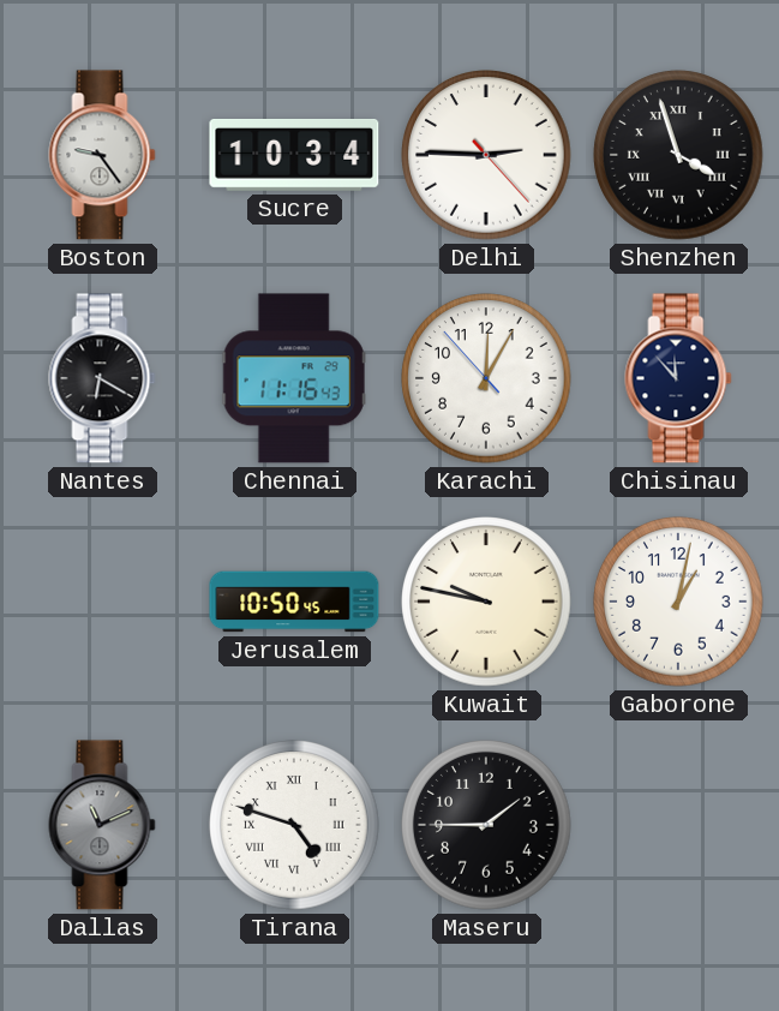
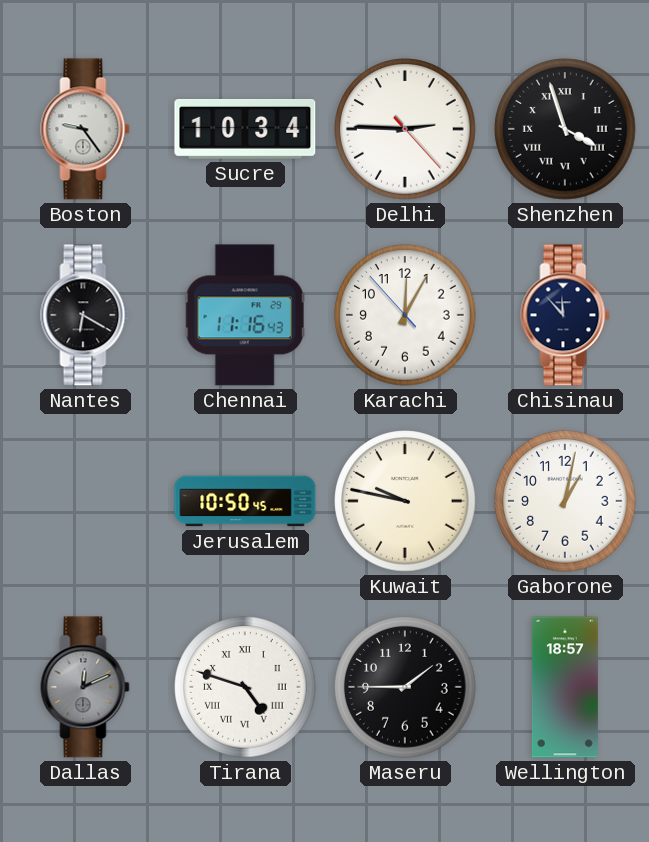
Dallas: 11:11 -> 12:11 (85, 687)
Wellington: none -> 18:57 (565, 687)
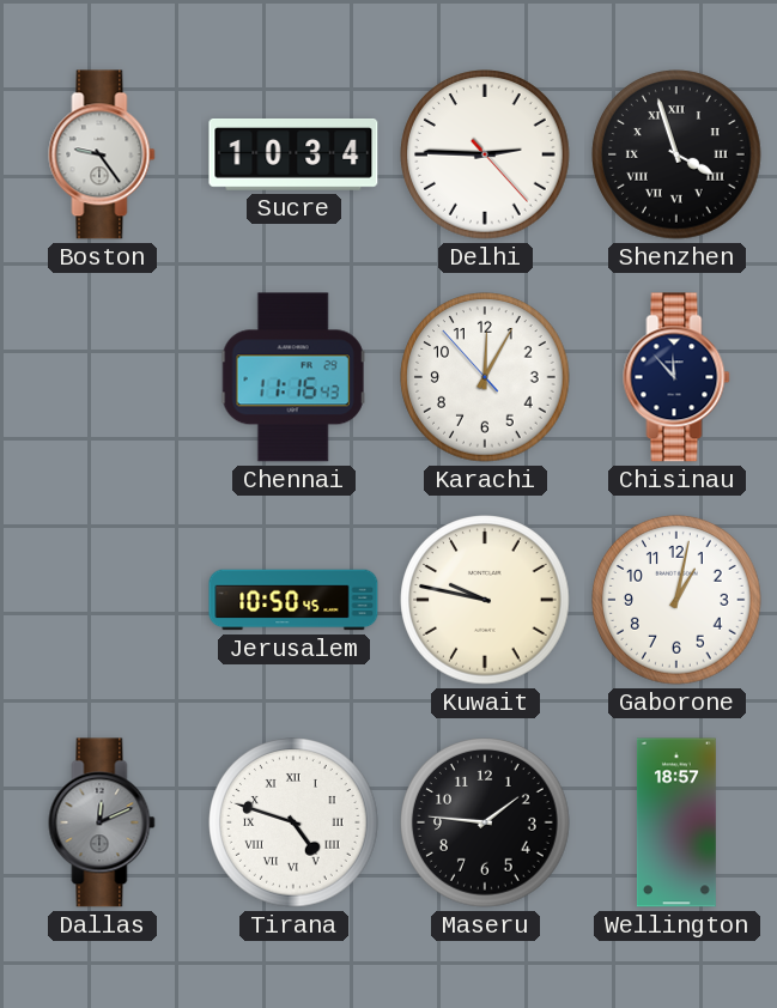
Nantes: 6:20 -> none (85, 315)
Maseru: 1:45 -> 1:46 (485, 822)
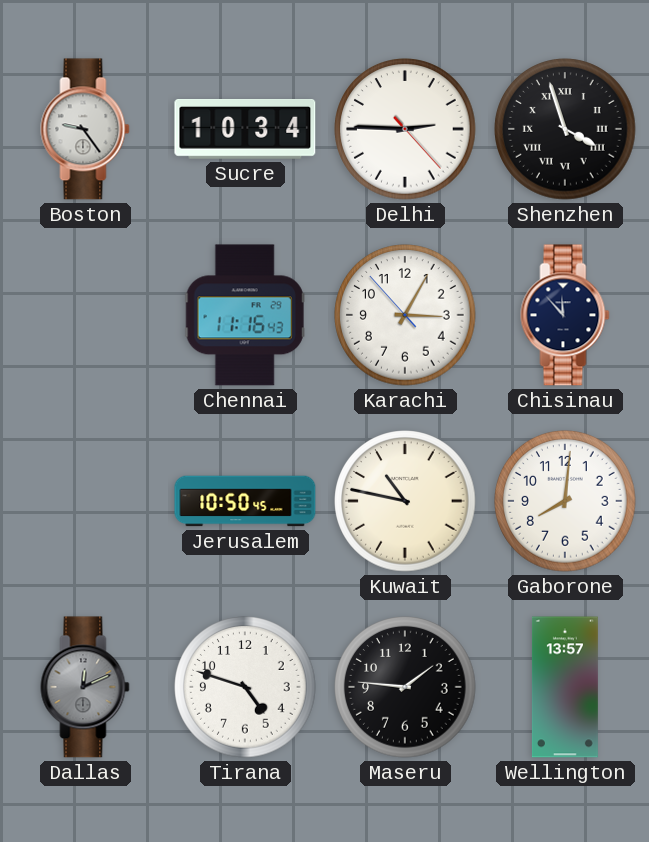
Karachi: 12:04 -> 3:04 (405, 315)
Kuwait: 9:47 -> 10:47 (405, 501)
Gaborone: 1:02 -> 8:01 (565, 501)
Tirana numerals: Roman -> Arabic (245, 687)
Wellington: 18:57 -> 13:57 (565, 687)
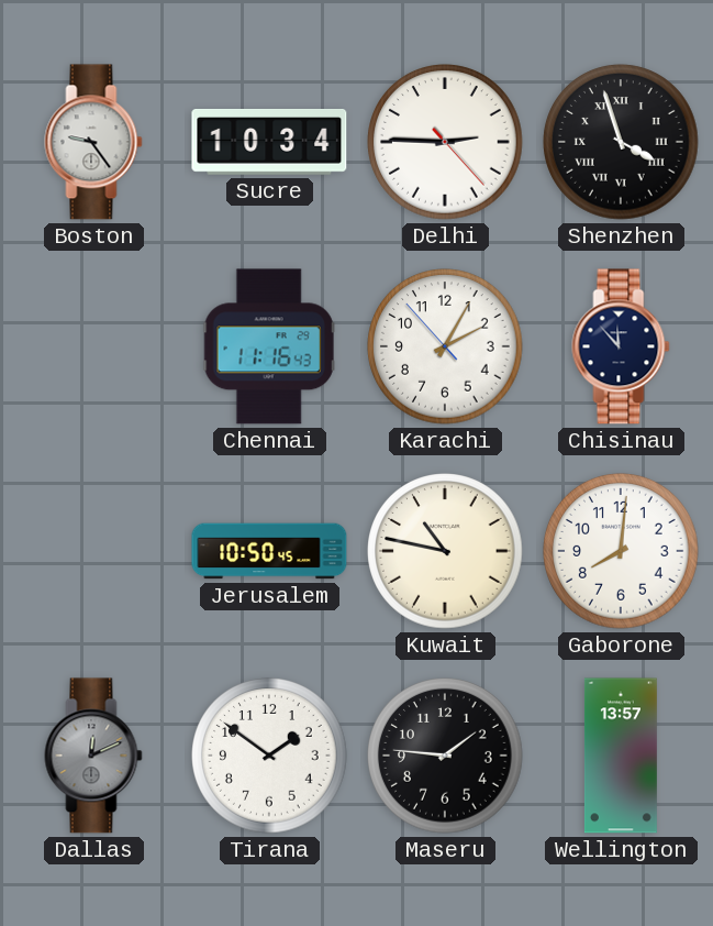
Karachi: 3:04 -> 2:04 (445, 346)
Tirana: 4:48 -> 1:51 (269, 756)
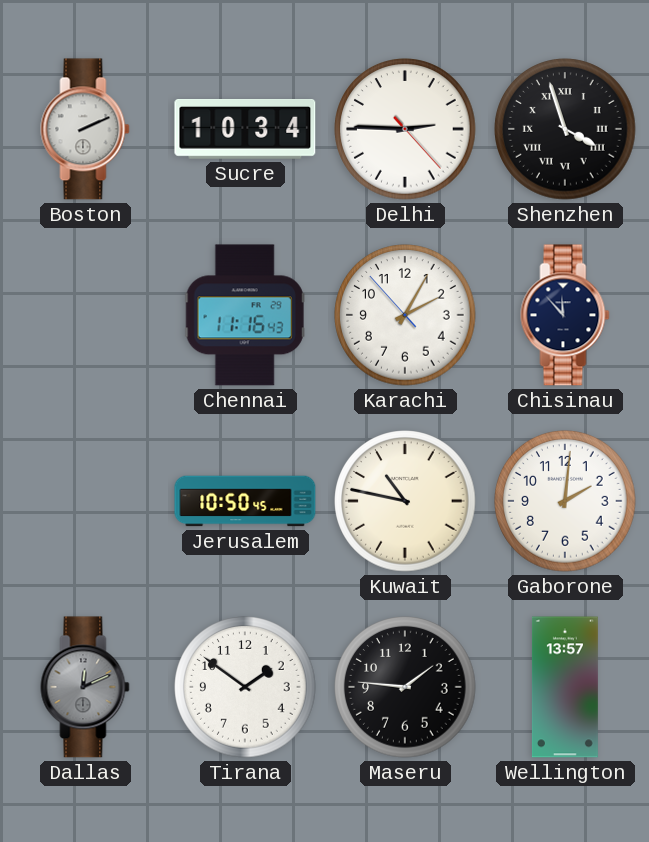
Boston: 9:24 -> 2:11 (85, 129)
Gaborone: 8:01 -> 2:01 (565, 501)
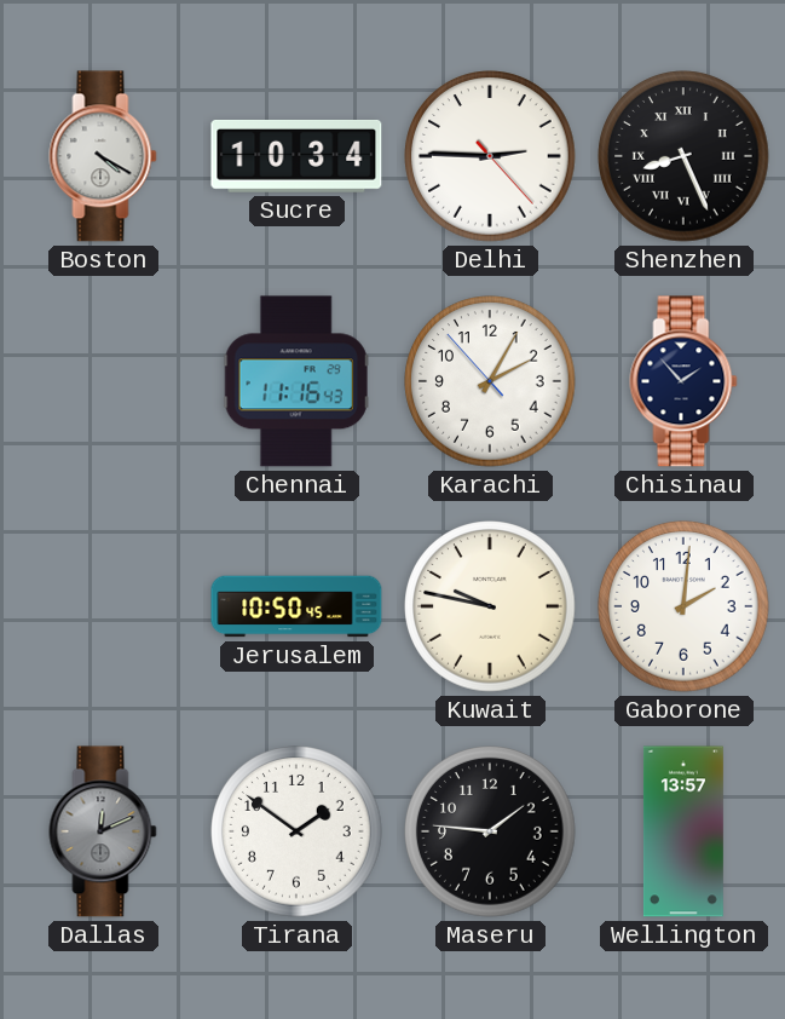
Boston: 2:11 -> 4:20 (103, 156)
Shenzhen: 3:57 -> 8:26 (683, 156)
Chisinau: 11:53 -> 1:53 (683, 381)
Kuwait: 10:47 -> 9:47 (490, 606)
